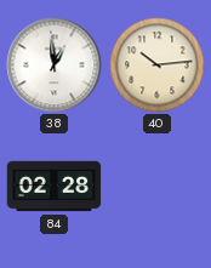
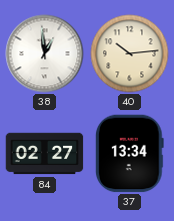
84: 02:28 -> 02:27 (45, 154)
37: none -> 13:34 (130, 154)
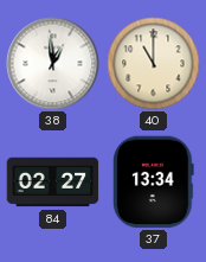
40: 10:14 -> 11:00 (154, 64)
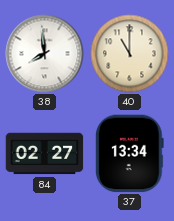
38: 12:59 -> 7:59 (45, 54)
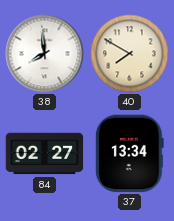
40: 11:00 -> 7:50 (130, 54)
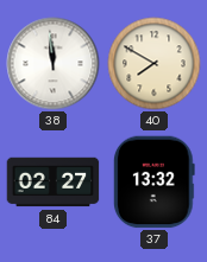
38: 7:59 -> 11:59 (54, 64)
37: 13:34 -> 13:32 (155, 183)
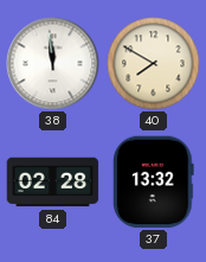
84: 02:27 -> 02:28 (53, 183)
